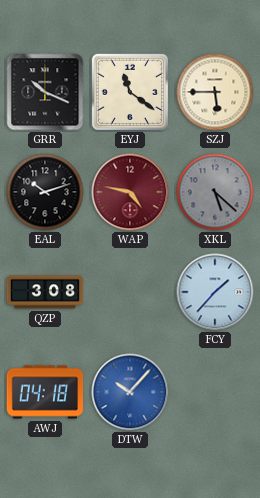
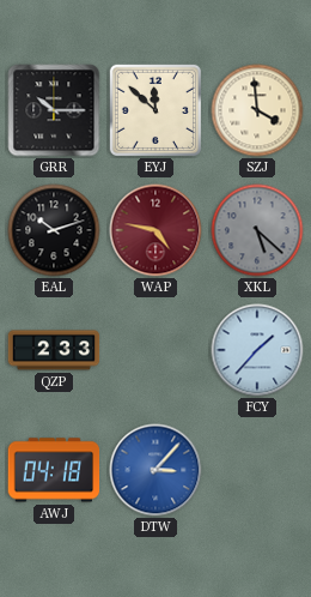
GRR: 10:19 -> 10:15 (54, 110)
EYJ: 11:21 -> 11:52 (154, 109)
SZJ: 5:45 -> 3:59 (257, 110)
QZP: 3:08 -> 2:33 (54, 350)
DTW: 10:07 -> 3:07 (155, 470)
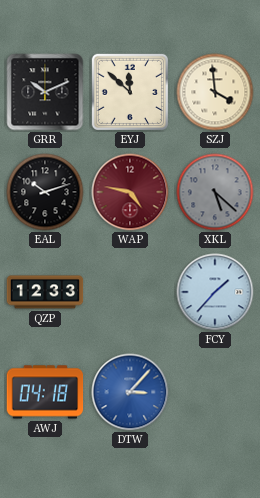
GRR: 10:15 -> 10:11 (45, 92)
QZP: 2:33 -> 12:33 (45, 292)
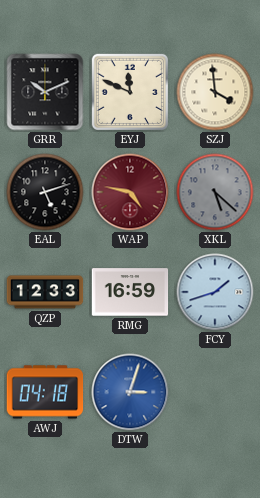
EYJ: 11:52 -> 11:49 (129, 91)
EAL: 10:12 -> 5:12 (45, 192)
RMG: none -> 16:59 (130, 292)
FCY: 1:37 -> 1:42 (215, 292)
DTW: 3:07 -> 3:03 (130, 392)
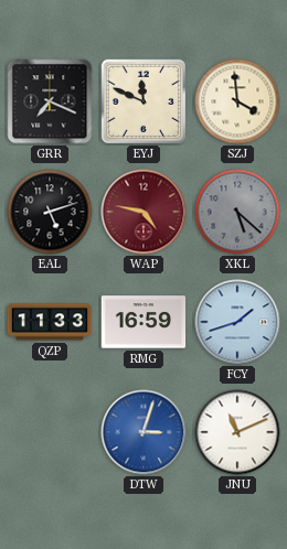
GRR: 10:11 -> 7:19 (50, 101)
QZP: 12:33 -> 11:33 (50, 322)
AWJ: 04:18 -> none (45, 392)
JNU: none -> 11:11 (237, 432)
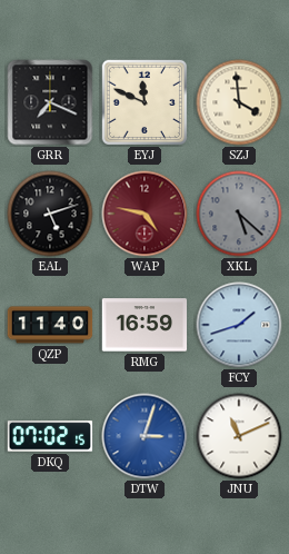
QZP: 11:33 -> 11:40 (50, 325)
DKQ: none -> 07:02 (50, 436)
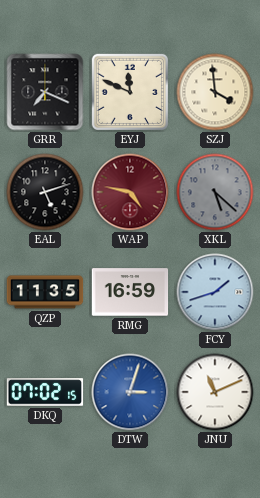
QZP: 11:40 -> 11:35 (45, 292)
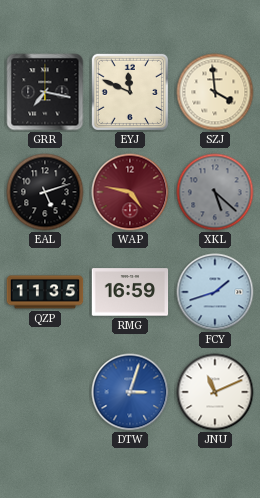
GRR: 7:19 -> 7:17 (45, 92)
DKQ: 07:02 -> none (45, 392)
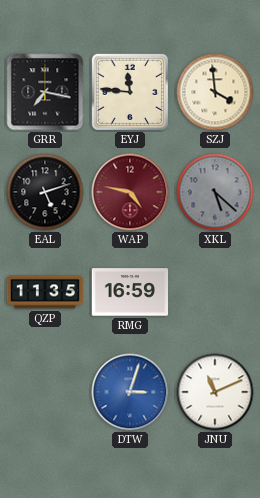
EYJ: 11:49 -> 11:46 (129, 91)
FCY: 1:42 -> none (215, 292)
